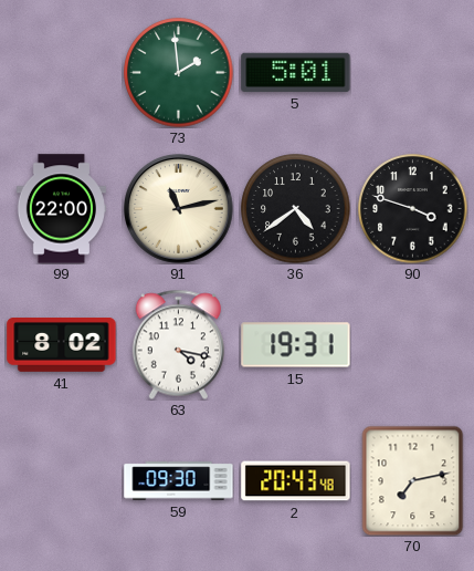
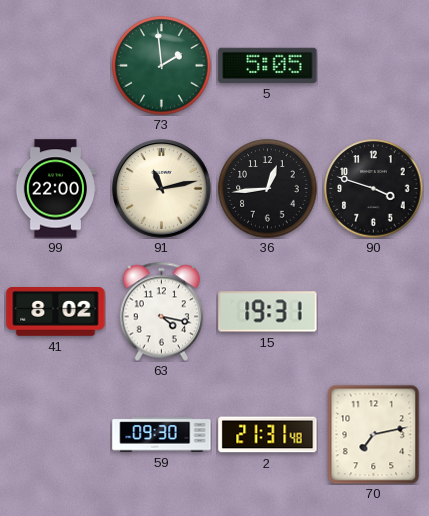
5: 5:01 -> 5:05 (268, 65)
36: 4:39 -> 12:44 (268, 189)
2: 20:43 -> 21:31 (268, 435)
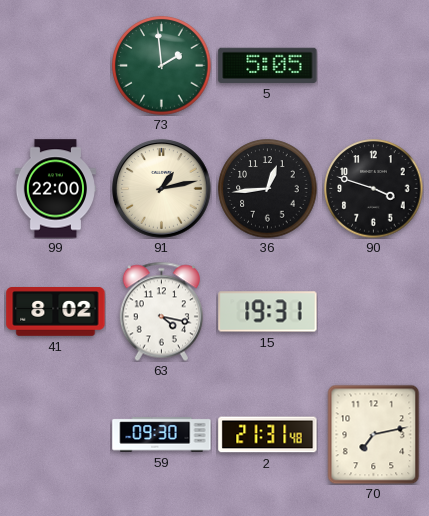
91: 11:13 -> 1:13 (162, 189)
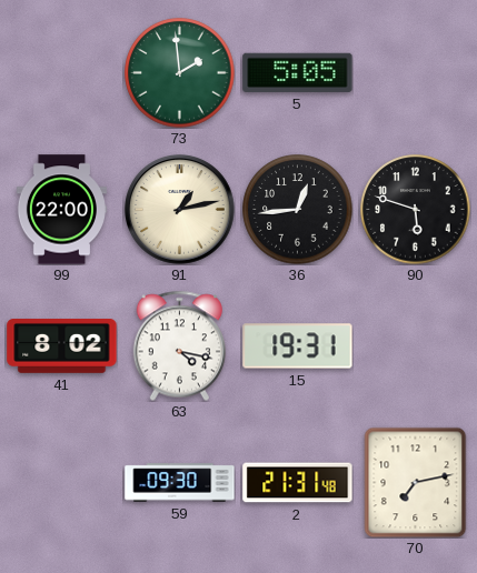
90: 3:48 -> 5:48 (416, 210)
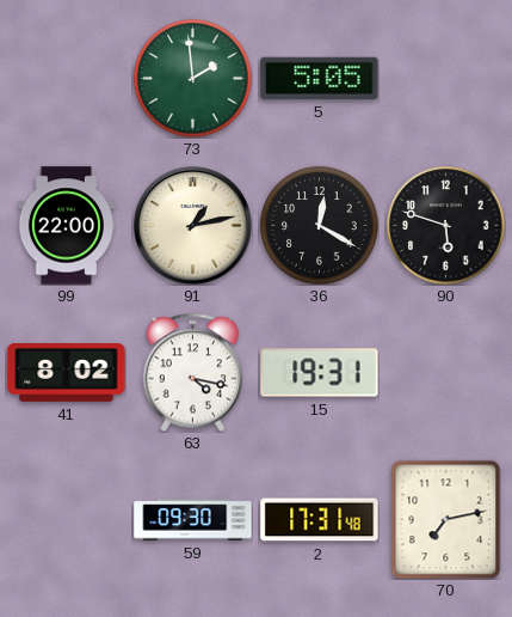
36: 12:44 -> 12:20 (320, 226)
2: 21:31 -> 17:31 (320, 520)
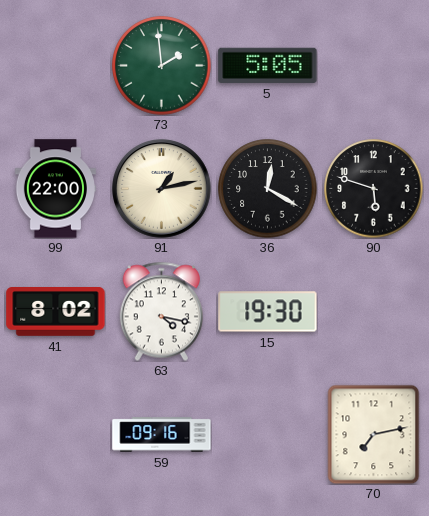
15: 19:31 -> 19:30 (268, 312)
59: 09:30 -> 09:16 (162, 435)
2: 17:31 -> none (320, 520)
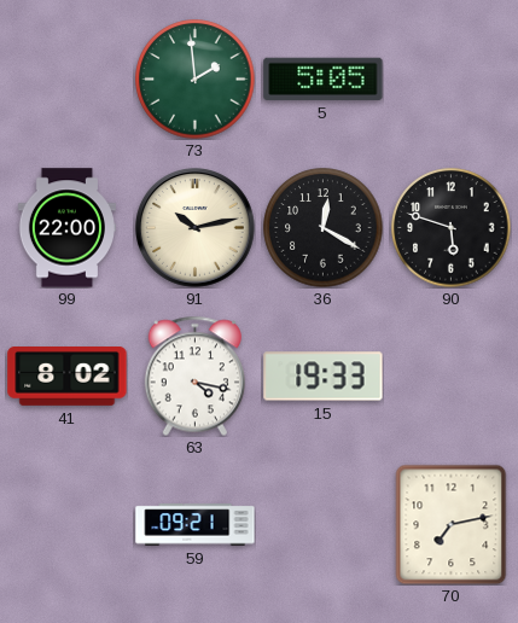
91: 1:13 -> 10:13 (196, 228)
15: 19:30 -> 19:33 (324, 377)
59: 09:16 -> 09:21 (196, 525)
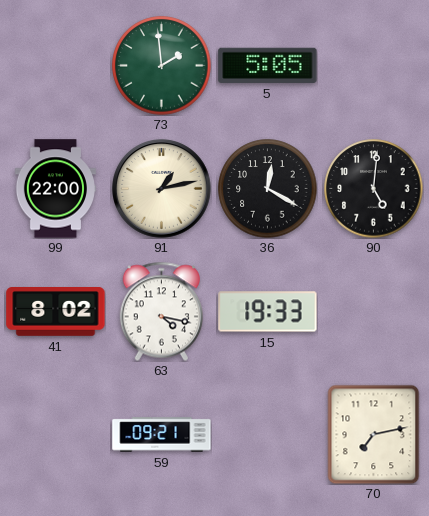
91: 10:13 -> 1:13 (162, 189)
90: 5:48 -> 5:01 (374, 189)
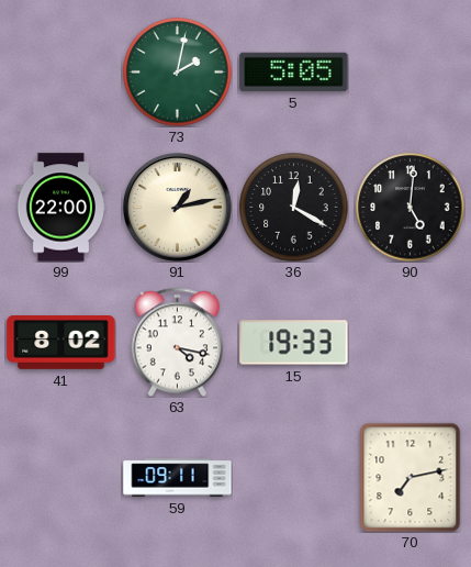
73: 1:59 -> 2:02 (178, 73)
59: 09:21 -> 09:11 (178, 478)
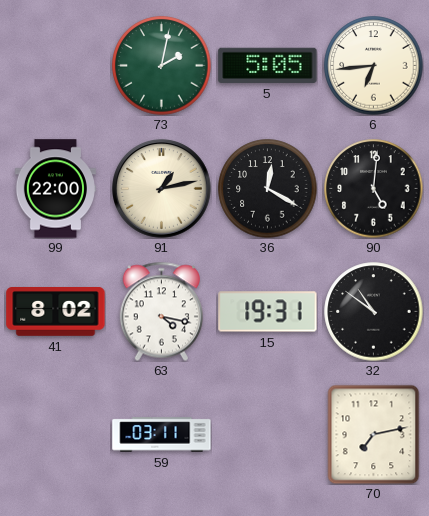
6: none -> 6:44 (374, 66)
15: 19:33 -> 19:31 (268, 312)
32: none -> 10:51 (374, 312)
59: 09:11 -> 03:11 (162, 435)
